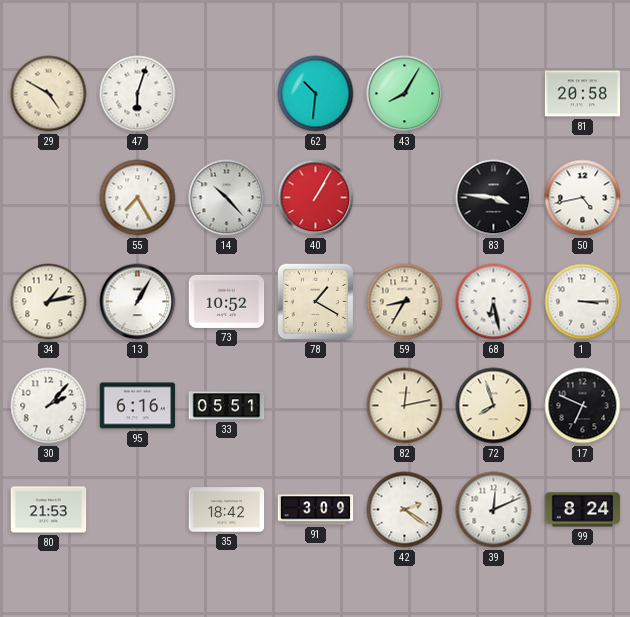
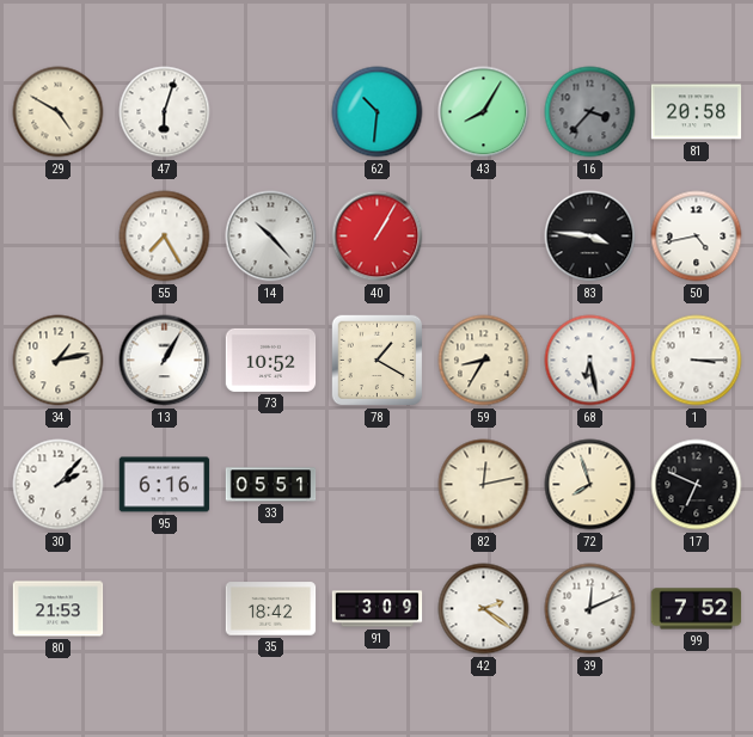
16: none -> 3:37 (590, 112)
99: 8:24 -> 7:52 (697, 609)
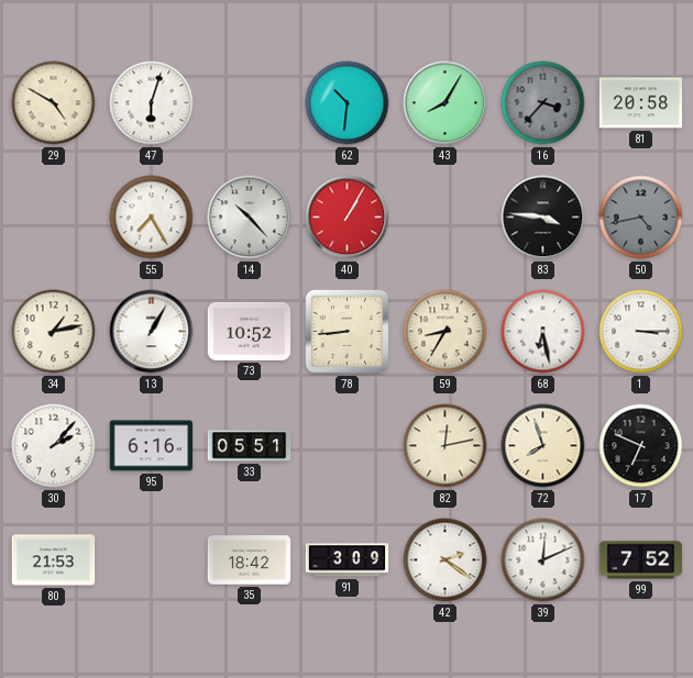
50 dial: white -> grey (641, 218)
78: 1:20 -> 8:44 (348, 332)
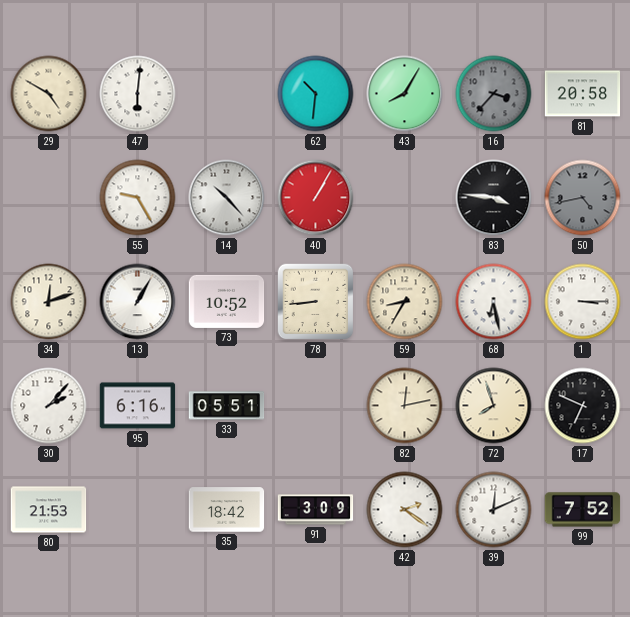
47: 6:03 -> 6:01 (138, 94)
55: 7:25 -> 9:25 (138, 198)
34: 1:13 -> 12:12 (49, 302)
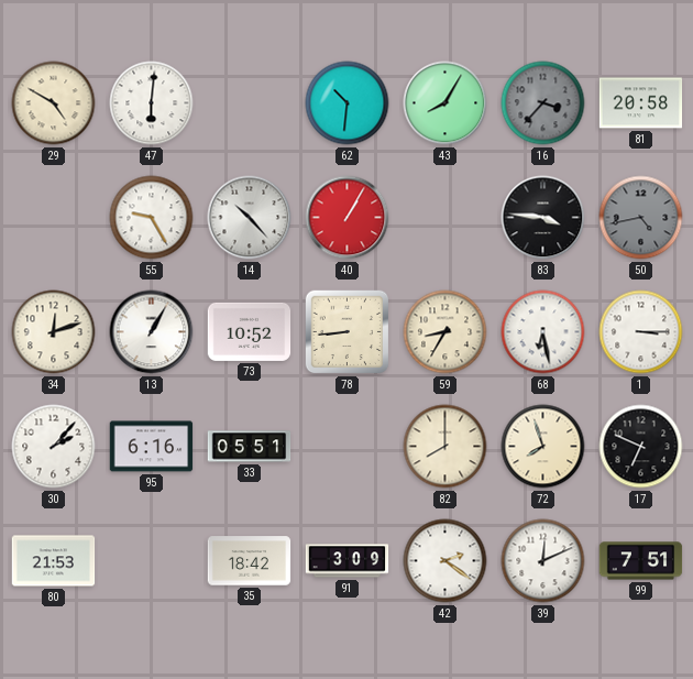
82: 12:13 -> 8:00 (446, 447)
99: 7:52 -> 7:51 (641, 561)
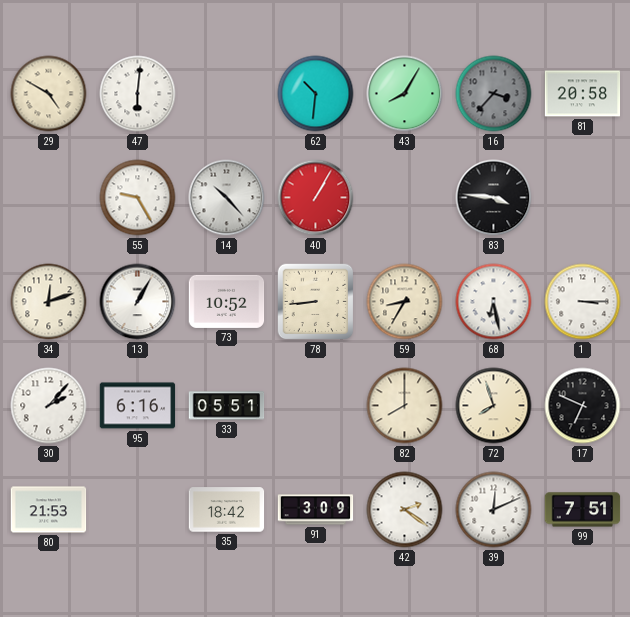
50: 4:43 -> none (641, 218)
